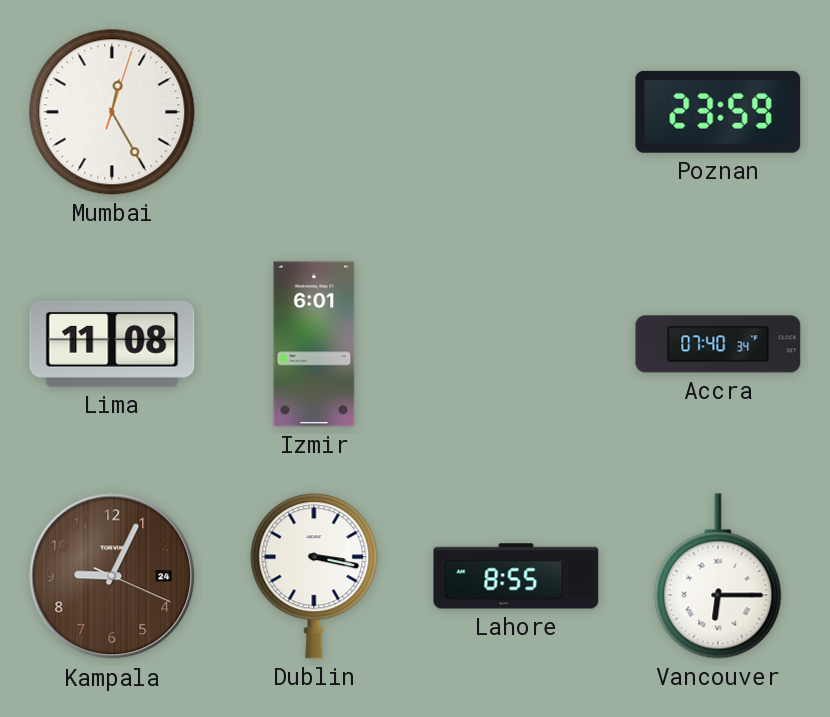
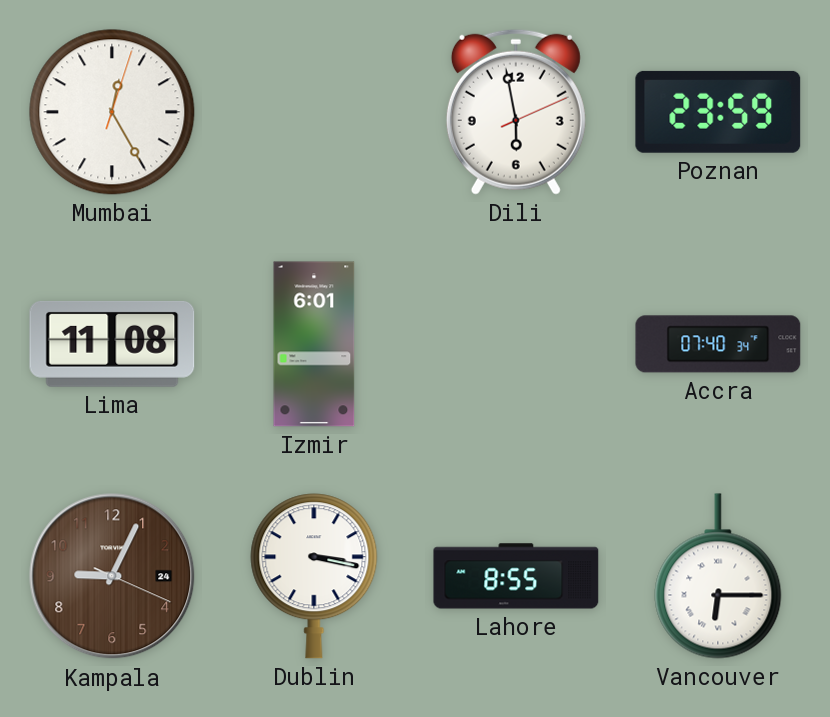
Dili: none -> 5:58 (516, 112)
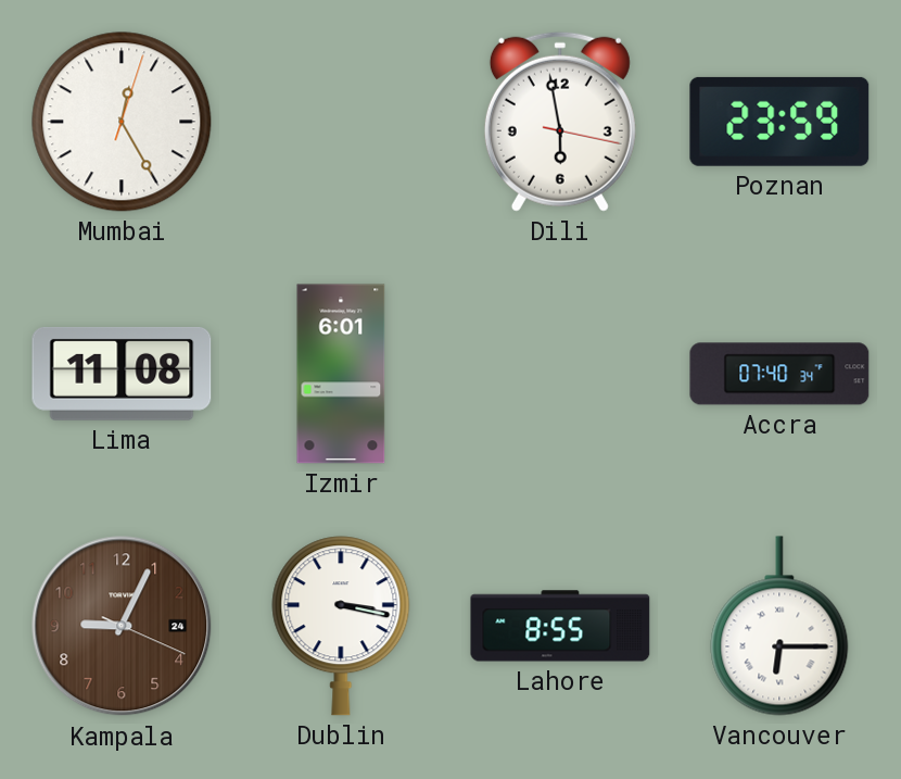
Dili: 5:58:11 -> 5:58:17 (560, 122)
